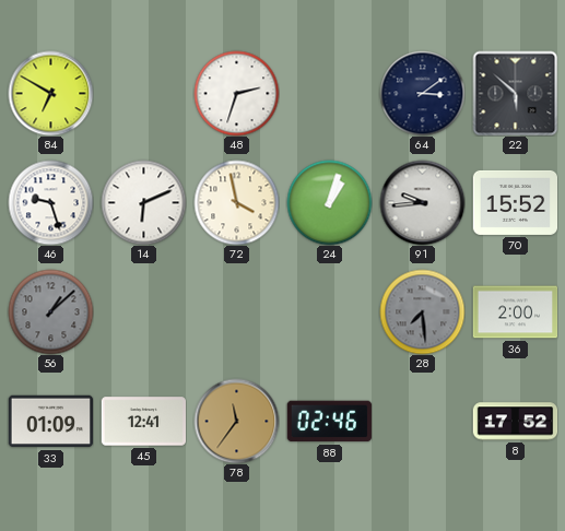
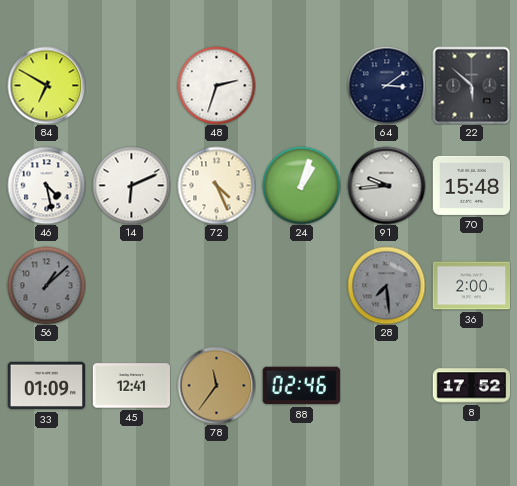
46: 9:27 -> 4:28 (46, 185)
72: 3:58 -> 4:26 (216, 185)
70: 15:52 -> 15:48 (471, 185)
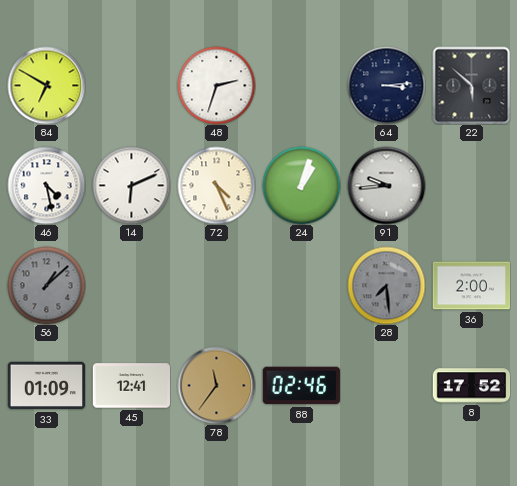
64: 3:09 -> 3:14 (386, 85)
70: 15:48 -> none (471, 185)
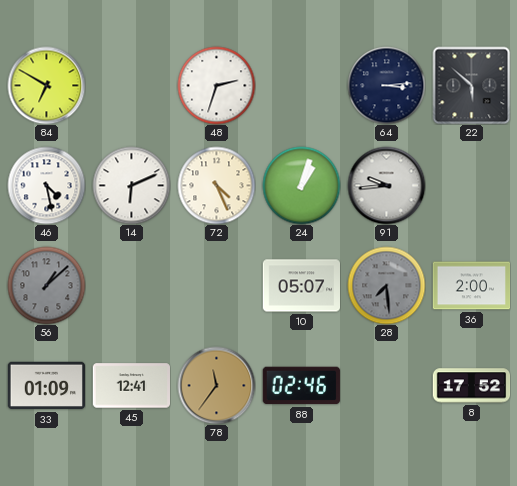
10: none -> 05:07 (301, 286)
